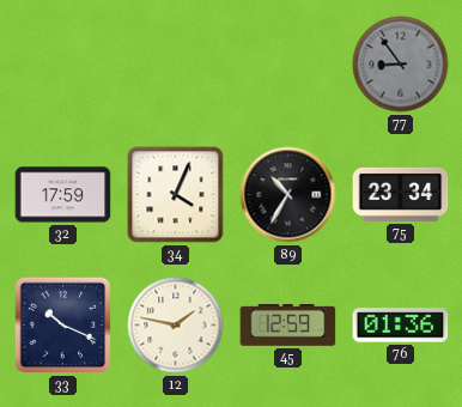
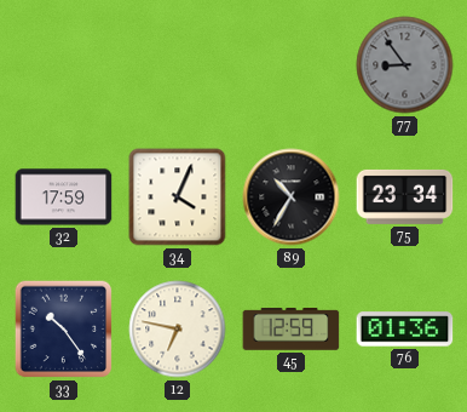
33: 10:19 -> 10:24 (64, 330)
12: 1:47 -> 6:47 (178, 330)
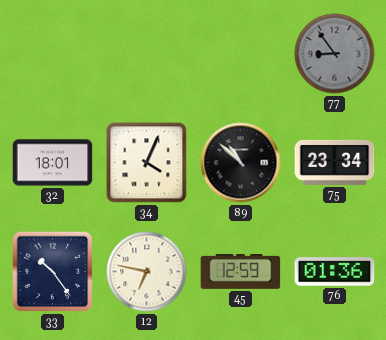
32: 17:59 -> 18:01 (53, 163)
89: 10:35 -> 10:52 (241, 163)
